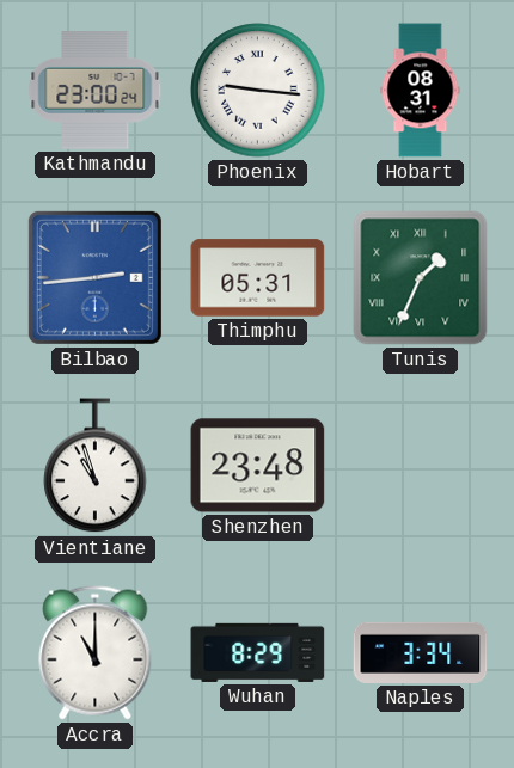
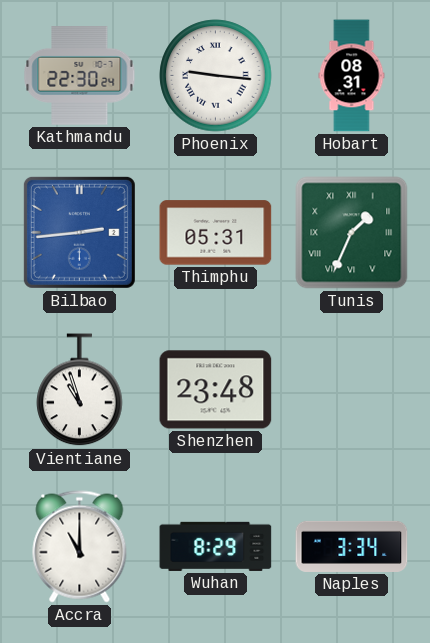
Kathmandu: 23:00 -> 22:30 (80, 76)
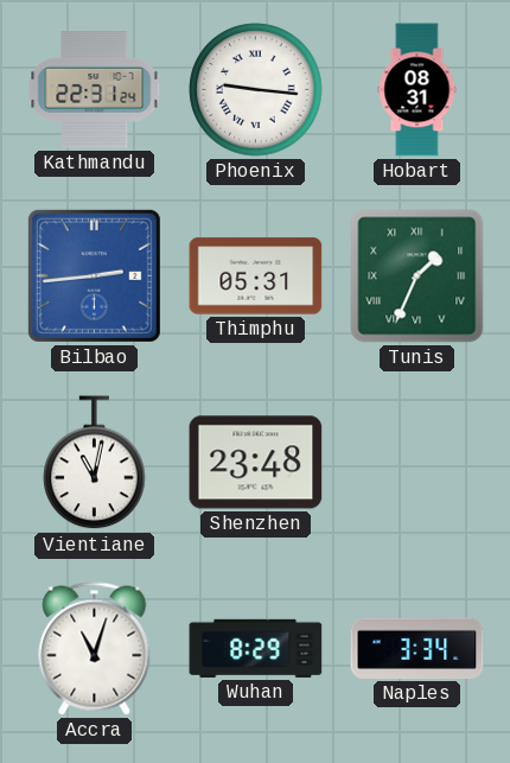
Kathmandu: 22:30 -> 22:31 (95, 90)
Vientiane: 10:57 -> 11:02 (95, 463)
Accra: 11:00 -> 11:03 (95, 649)
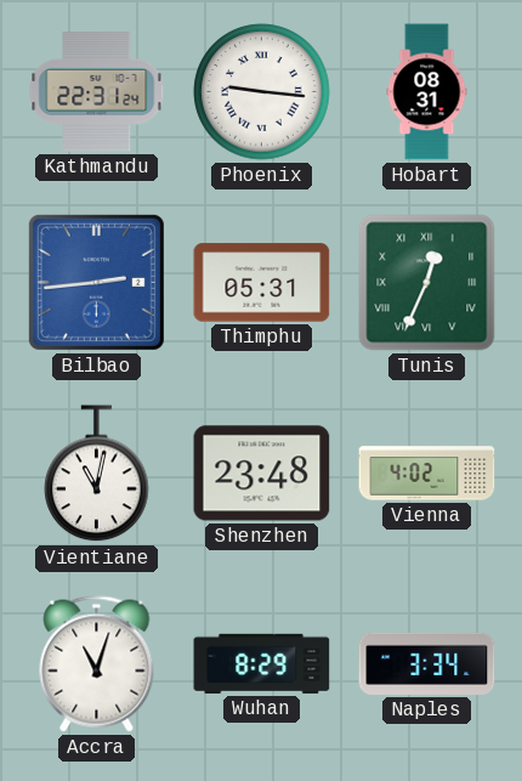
Tunis: 1:34 -> 12:34 (427, 283)
Vienna: none -> 4:02 (427, 474)
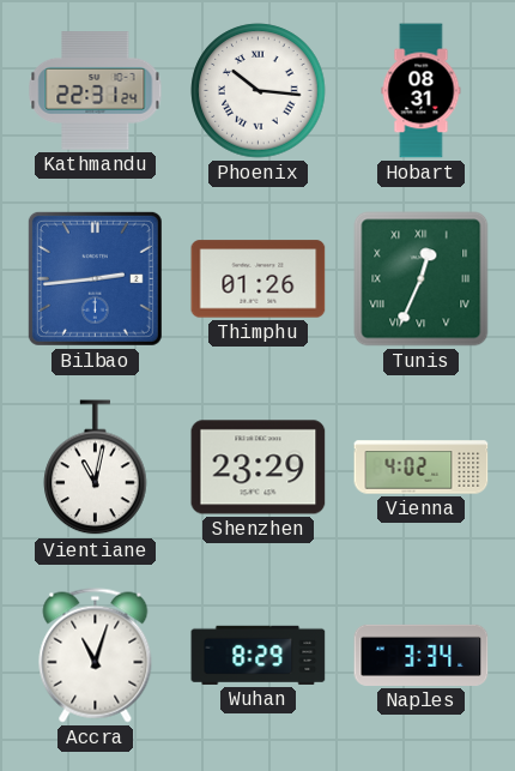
Phoenix: 9:16 -> 10:16 (259, 91)
Thimphu: 05:31 -> 01:26 (259, 279)
Shenzhen: 23:48 -> 23:29 (259, 468)
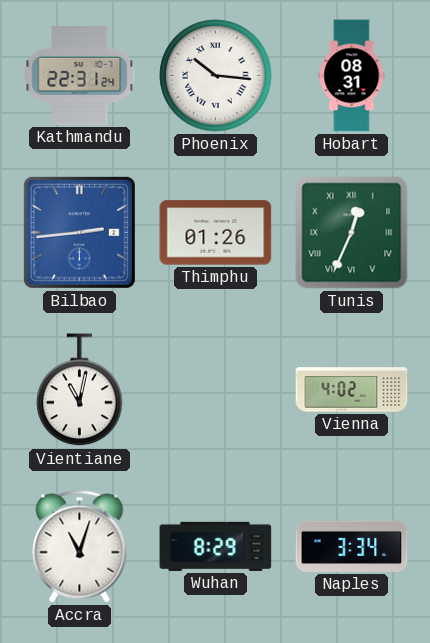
Shenzhen: 23:29 -> none (259, 468)
